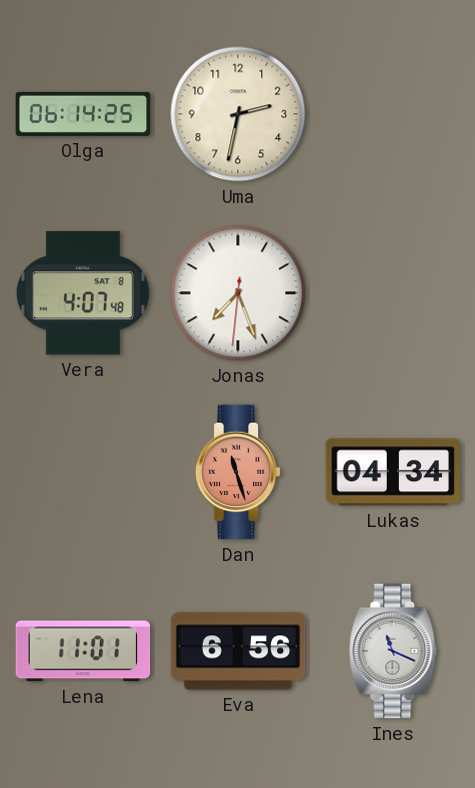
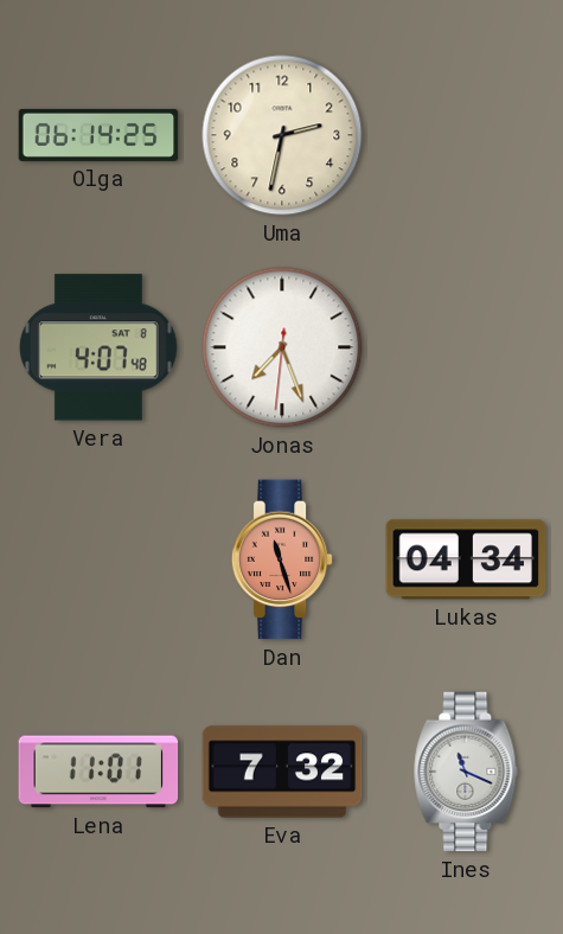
Eva: 6:56 -> 7:32 (282, 772)
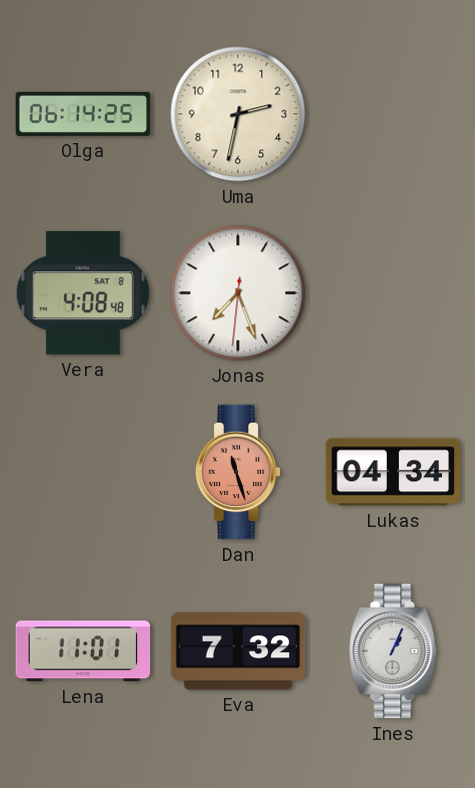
Vera: 4:07 -> 4:08 (83, 293)
Ines: 11:19 -> 1:04 (393, 651)
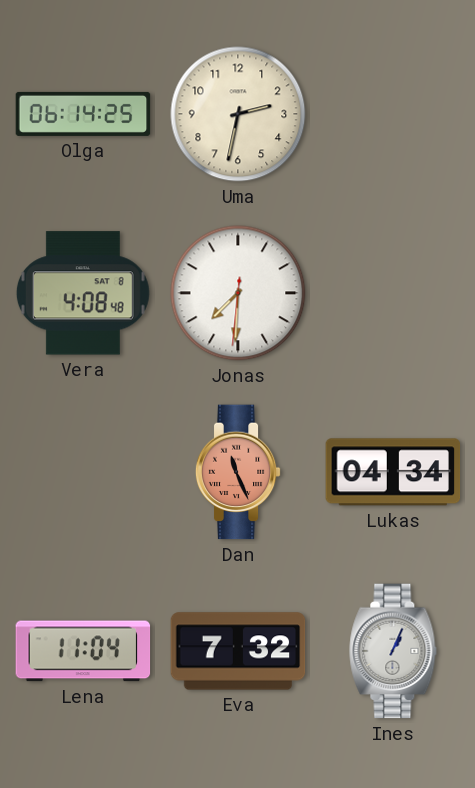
Jonas: 7:26 -> 7:30 (238, 293)
Dan: 11:27 -> 11:26 (238, 472)
Lena: 11:01 -> 11:04 (83, 651)
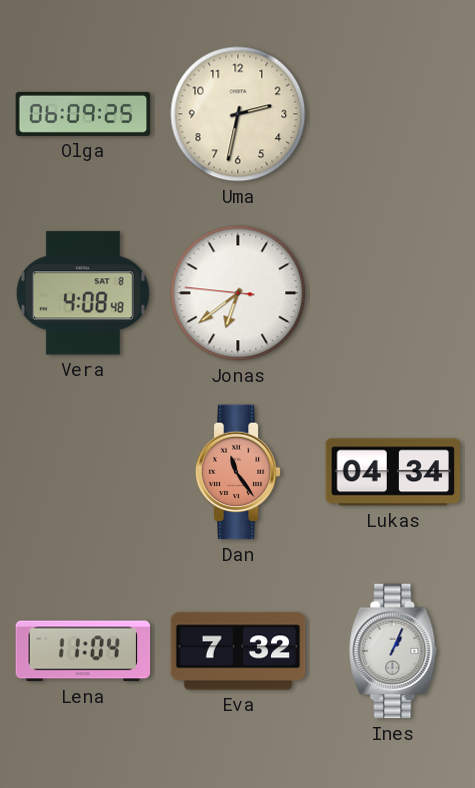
Olga: 06:14 -> 06:09 (83, 114)
Jonas: 7:30 -> 6:38 (238, 293)
Dan: 11:26 -> 11:24 (238, 472)
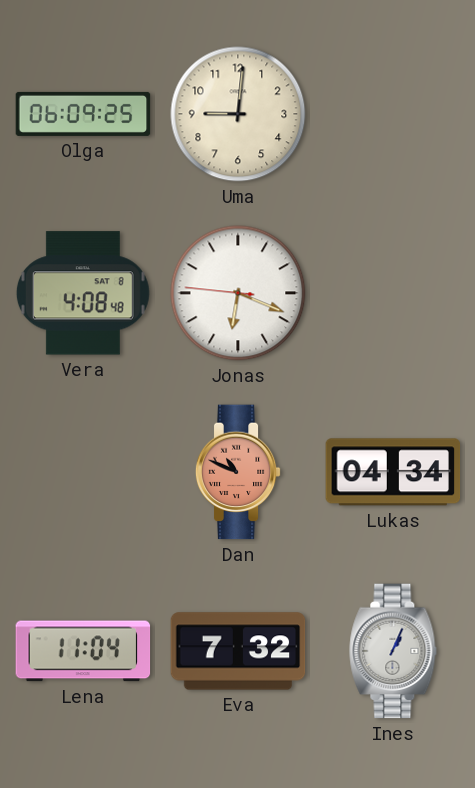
Uma: 2:32 -> 9:01 (238, 114)
Jonas: 6:38 -> 6:18 (238, 293)
Dan: 11:24 -> 10:49 (238, 472)
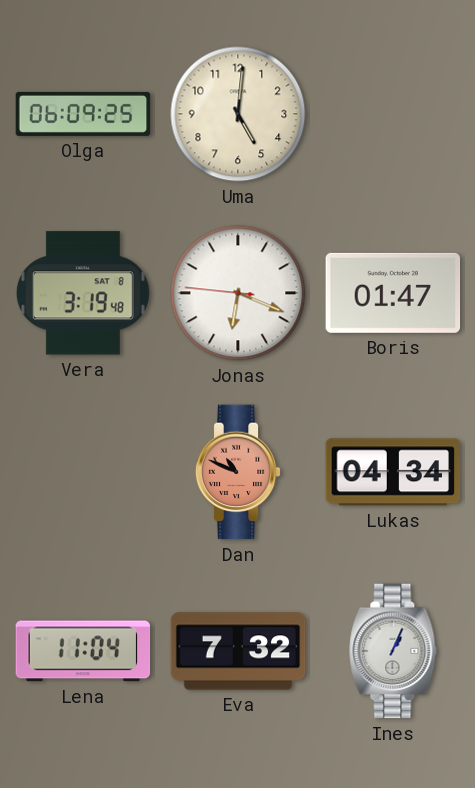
Uma: 9:01 -> 5:01 (238, 114)
Vera: 4:08 -> 3:19 (83, 293)
Boris: none -> 01:47 (393, 293)
